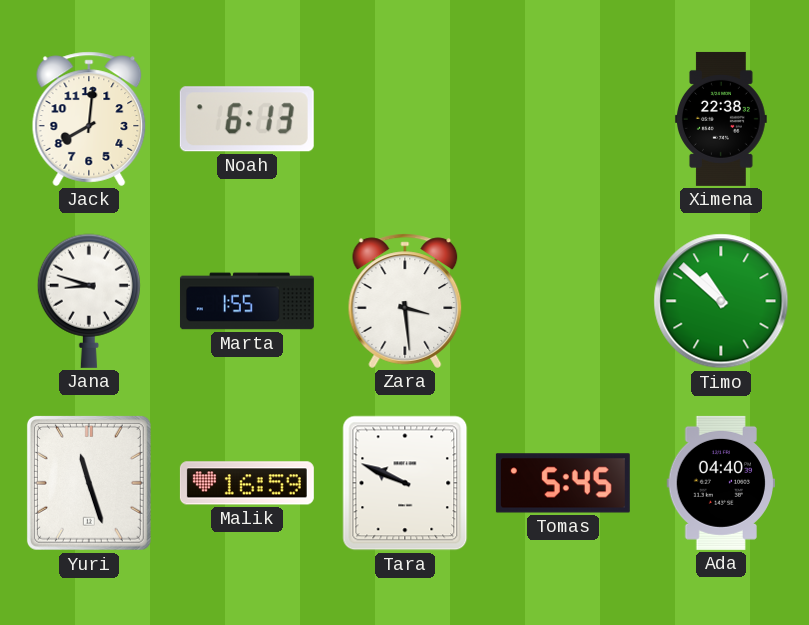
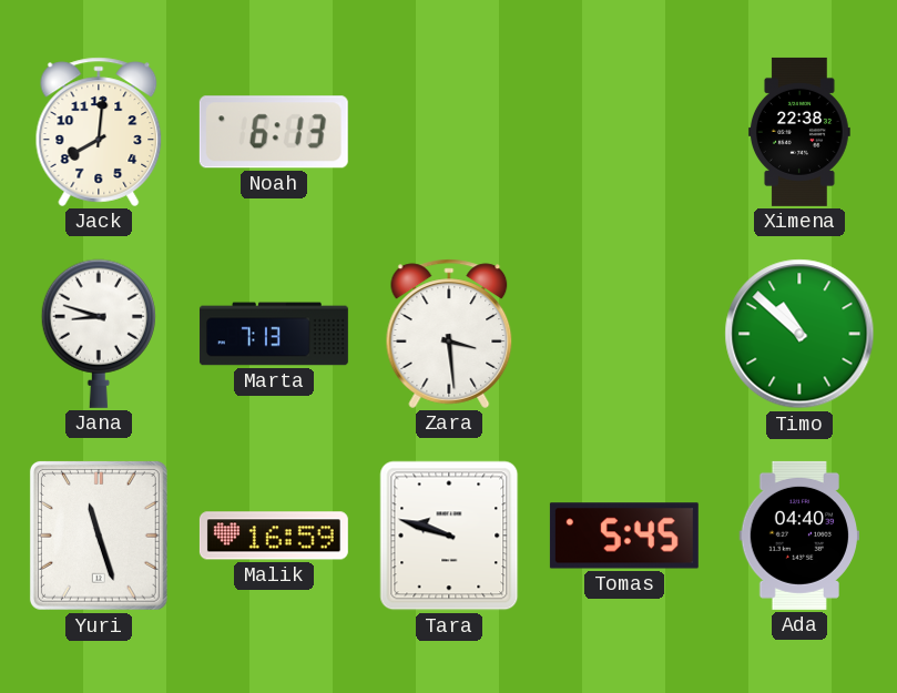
Marta: 1:55 -> 7:13 (274, 334)
Tara: 9:49 -> 9:48 (449, 536)
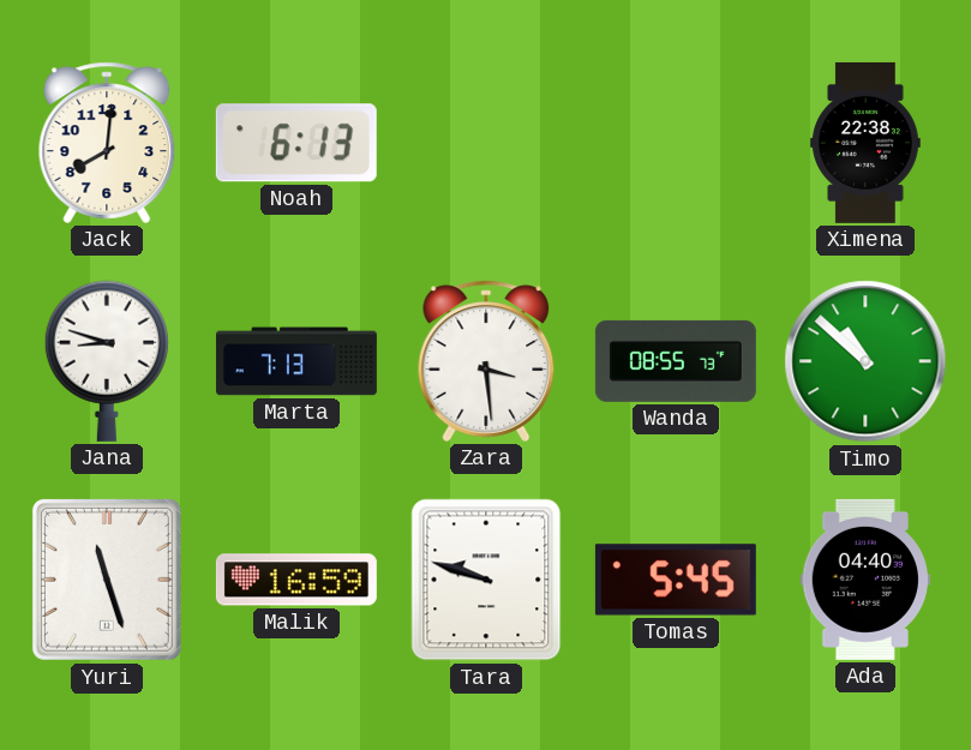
Wanda: none -> 08:55 (676, 361)
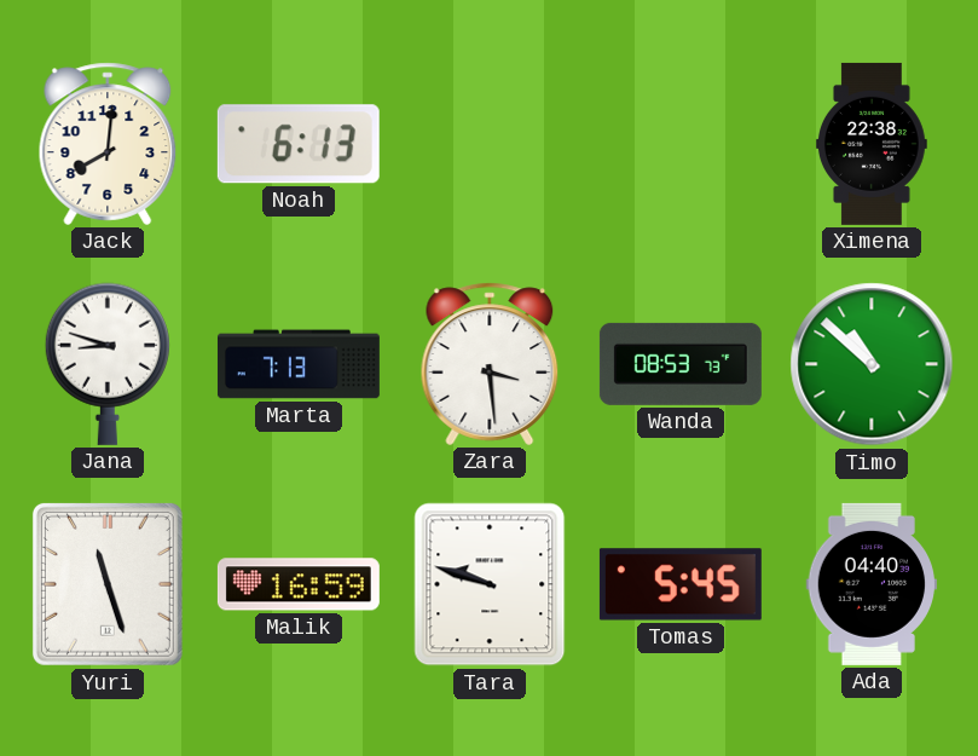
Wanda: 08:55 -> 08:53 (681, 364)
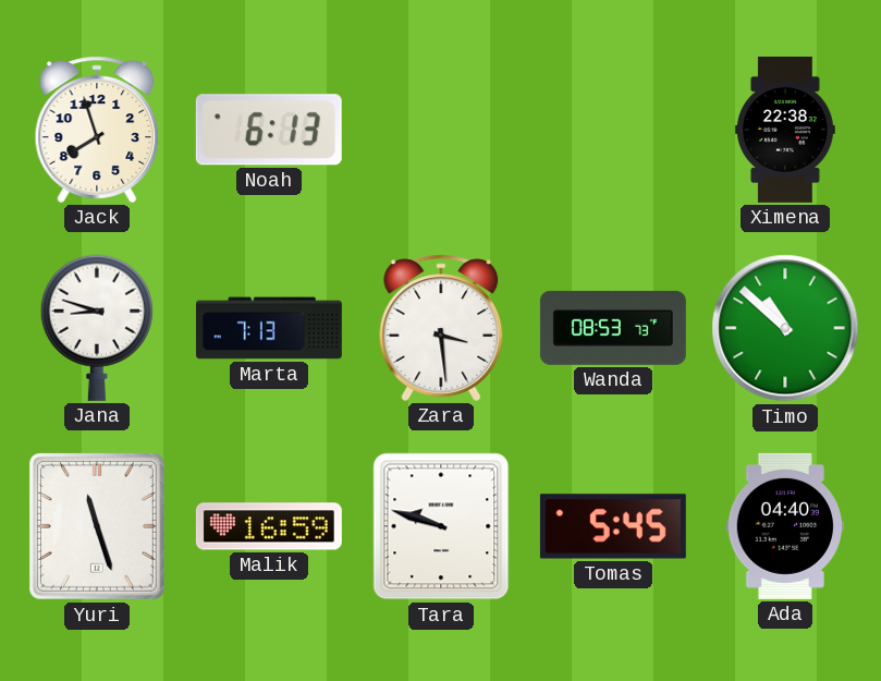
Jack: 8:01 -> 7:57 (97, 130)
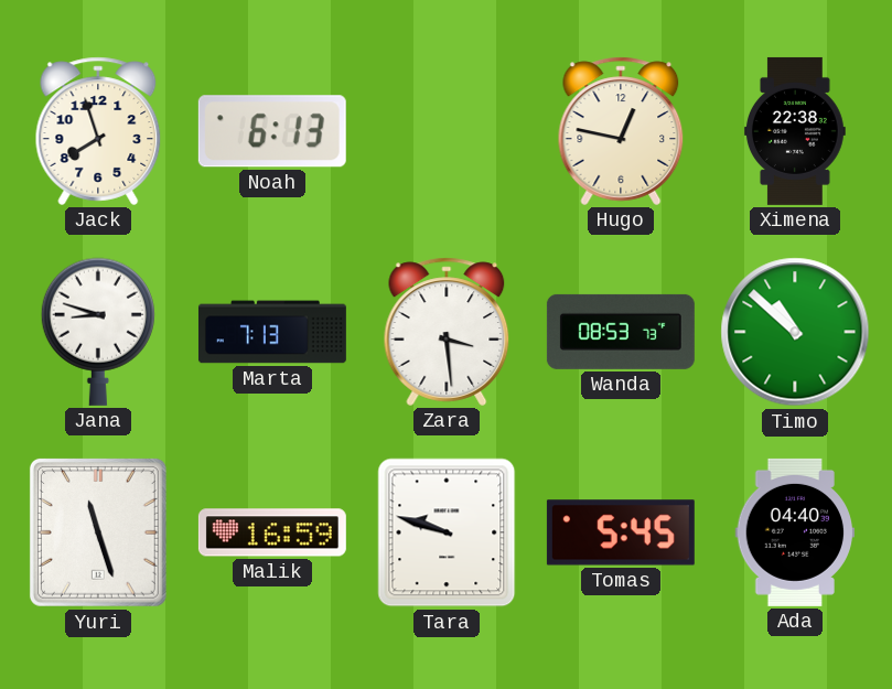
Hugo: none -> 12:47 (621, 131)
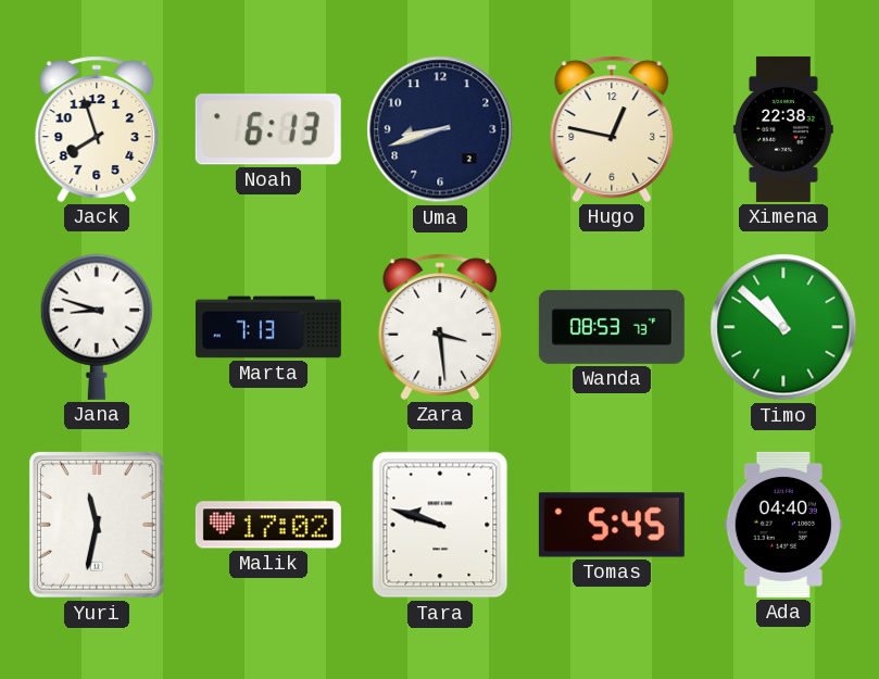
Uma: none -> 8:42 (440, 129)
Yuri: 11:27 -> 11:32 (97, 525)
Malik: 16:59 -> 17:02 (268, 525)
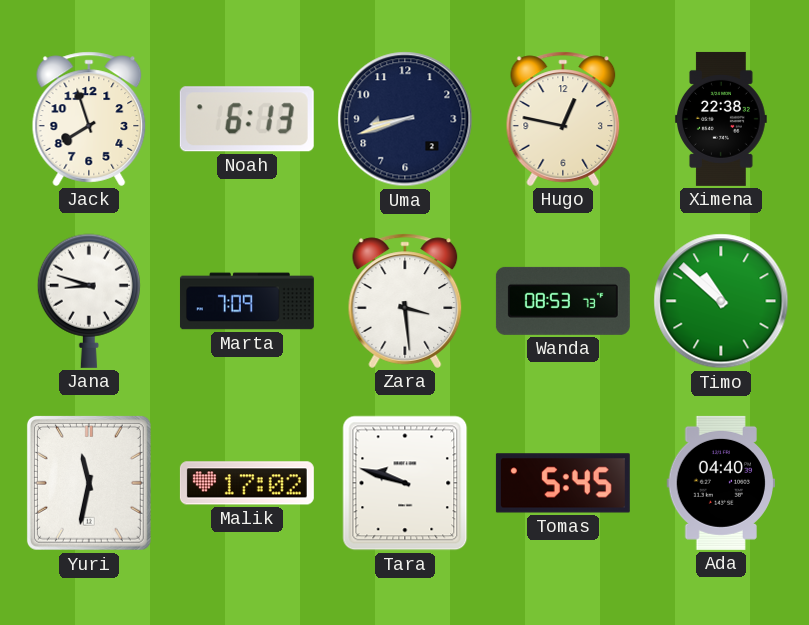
Marta: 7:13 -> 7:09 (247, 301)
